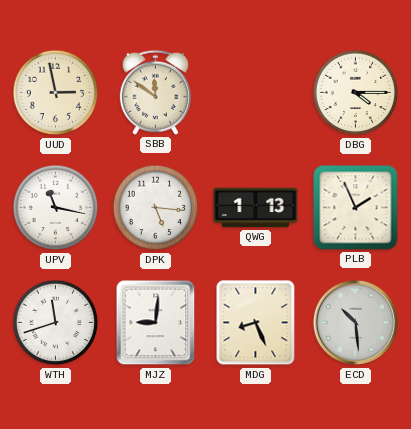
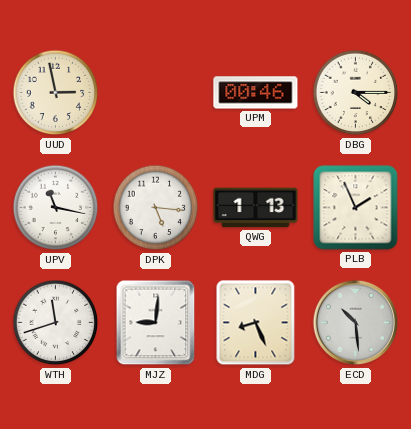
SBB: 11:51 -> none (155, 92)
UPM: none -> 00:46 (256, 93)
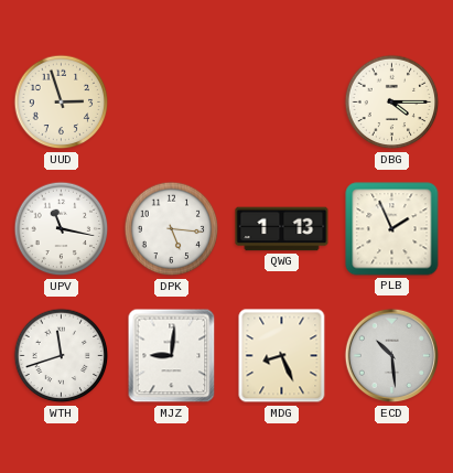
UUD: 2:58 -> 2:57 (62, 103)
UPM: 00:46 -> none (256, 93)
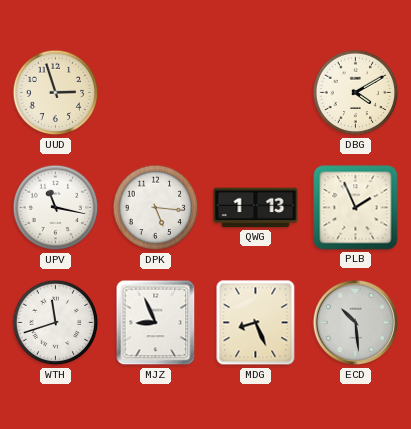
DBG: 4:15 -> 4:10 (356, 93)
MJZ: 9:01 -> 8:56 (156, 323)
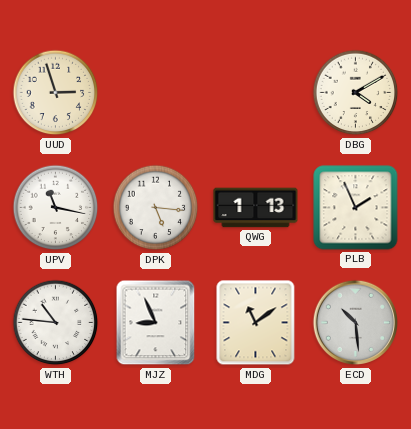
WTH: 11:42 -> 10:46 (56, 323)
MDG: 8:26 -> 11:09 (256, 323)
